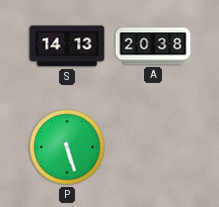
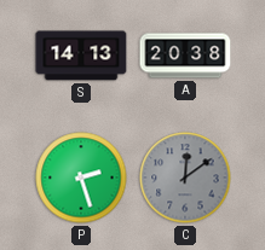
P: 5:27 -> 2:27 (81, 178)
C: none -> 12:09 (185, 178)
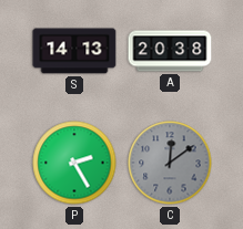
P: 2:27 -> 2:25 (74, 163)
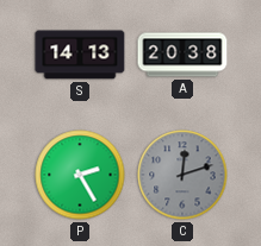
C: 12:09 -> 12:12 (182, 175)
